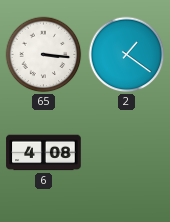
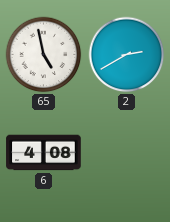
65: 3:16 -> 4:58 (44, 55)
2: 1:21 -> 2:40 (127, 55)
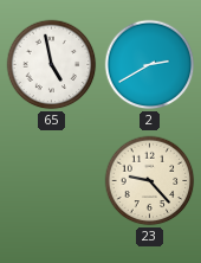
6: 4:08 -> none (44, 153)
23: none -> 9:23 (150, 181)
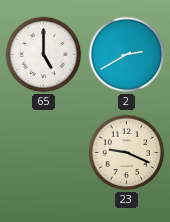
65: 4:58 -> 5:00 (44, 55)
23: 9:23 -> 9:19 (127, 153)
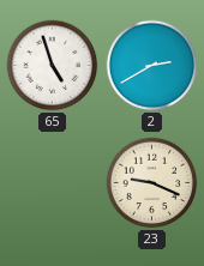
65: 5:00 -> 4:57 (53, 66)
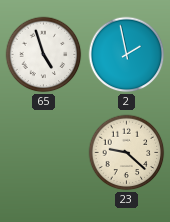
2: 2:40 -> 1:58 (127, 55)
23: 9:19 -> 9:22 (127, 153)
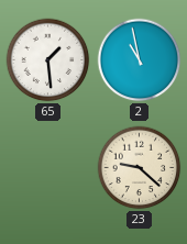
65: 4:57 -> 1:29 (48, 60)
2: 1:58 -> 10:58 (140, 60)
